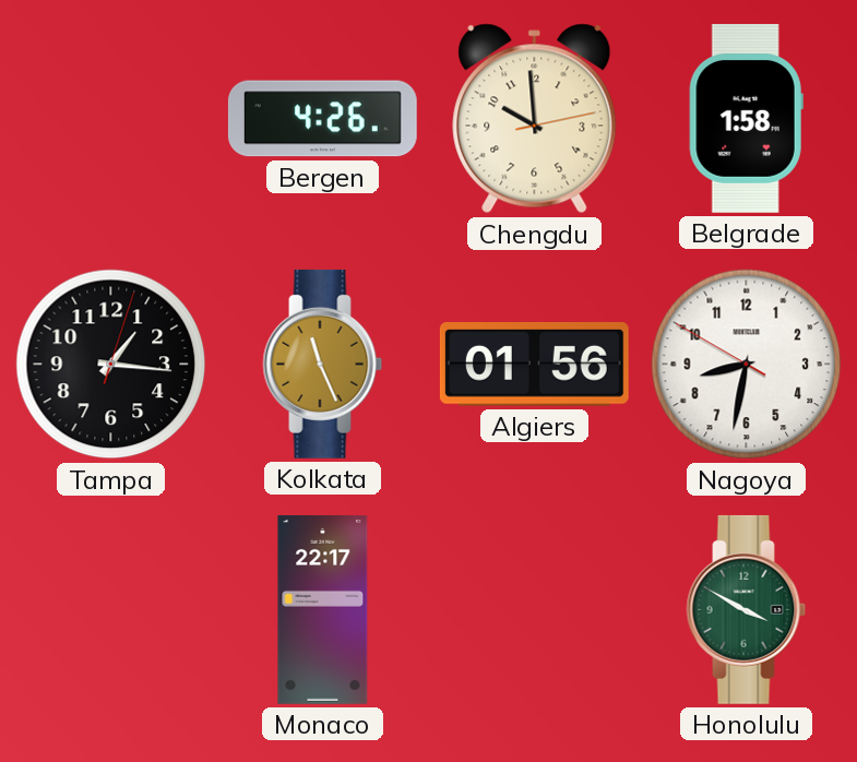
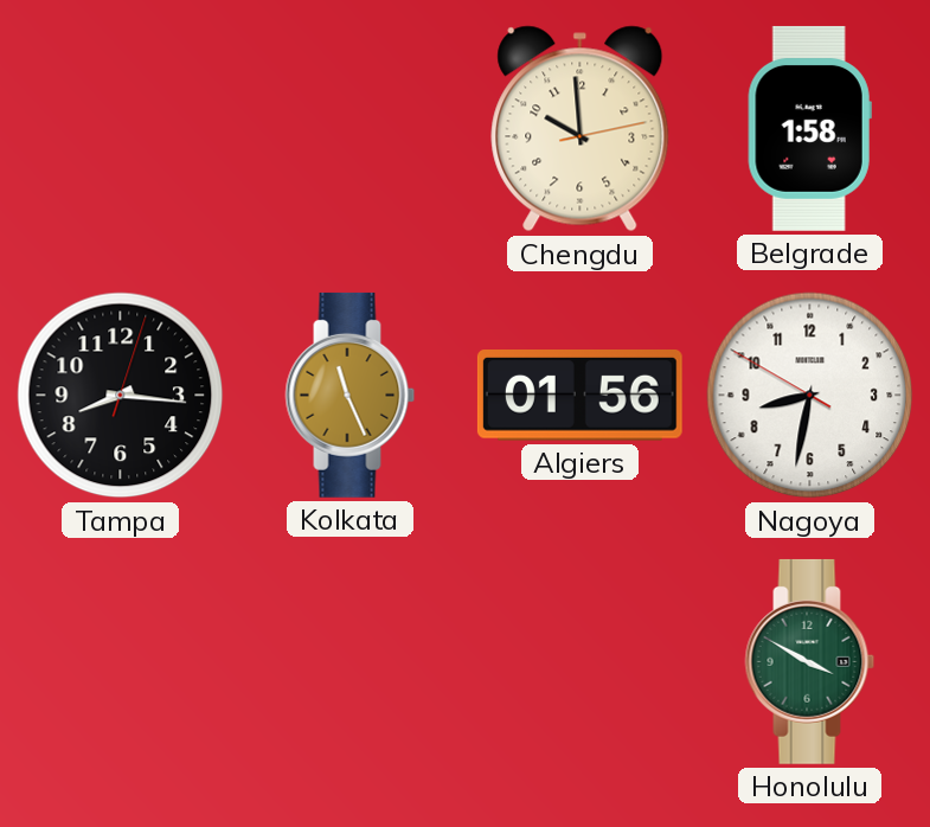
Bergen: 4:26 -> none (322, 119)
Tampa: 1:16 -> 8:16 (121, 396)
Monaco: 22:17 -> none (323, 609)
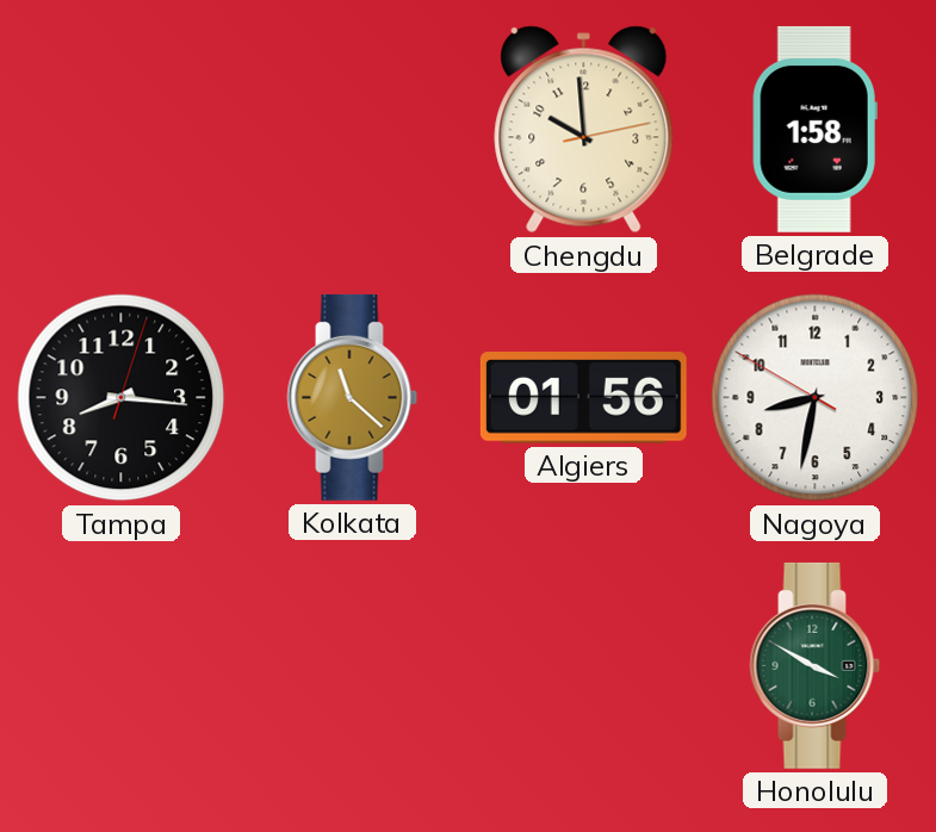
Kolkata: 11:26 -> 11:22 (353, 397)
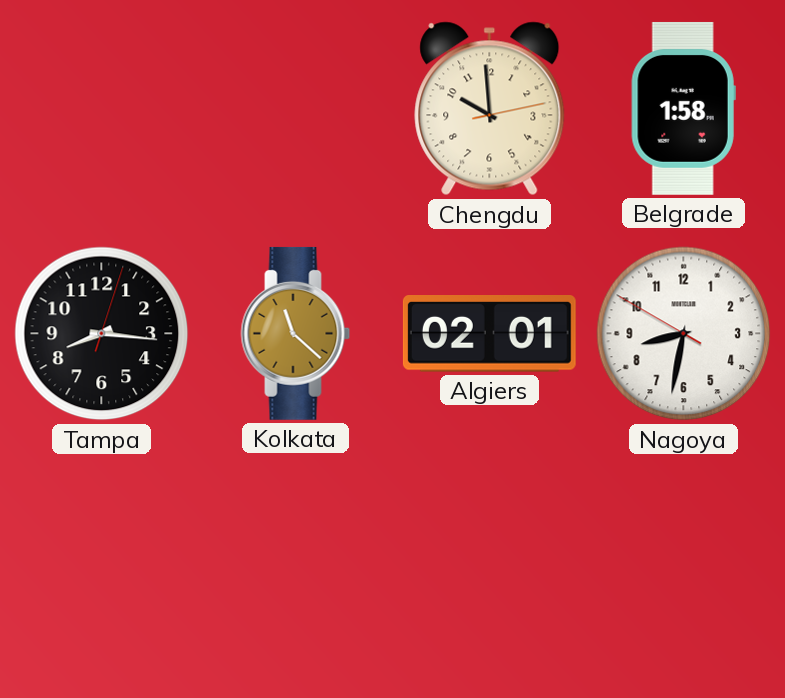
Algiers: 01:56 -> 02:01 (489, 334)
Honolulu: 3:50 -> none (816, 665)
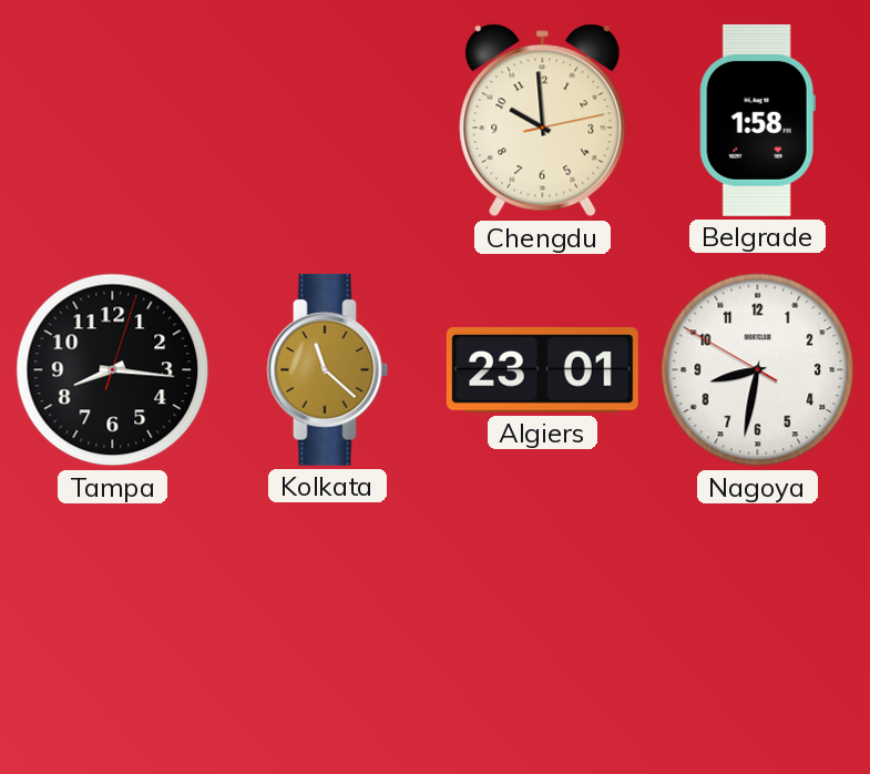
Algiers: 02:01 -> 23:01 (542, 370)
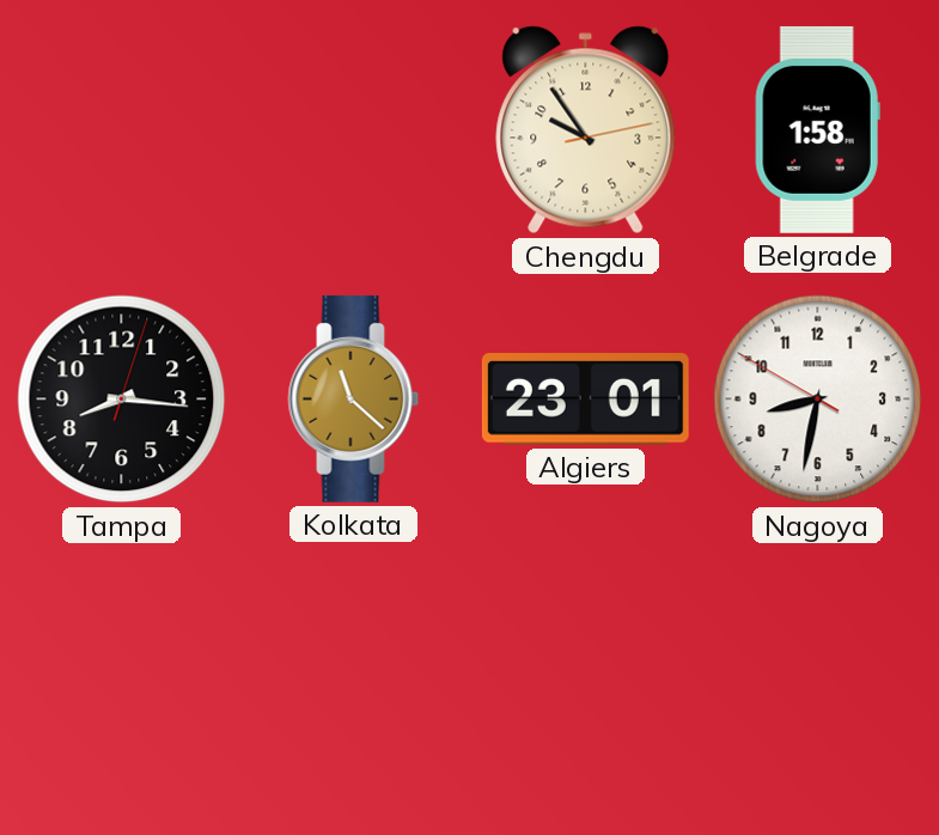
Chengdu: 9:59 -> 9:54 (586, 130)
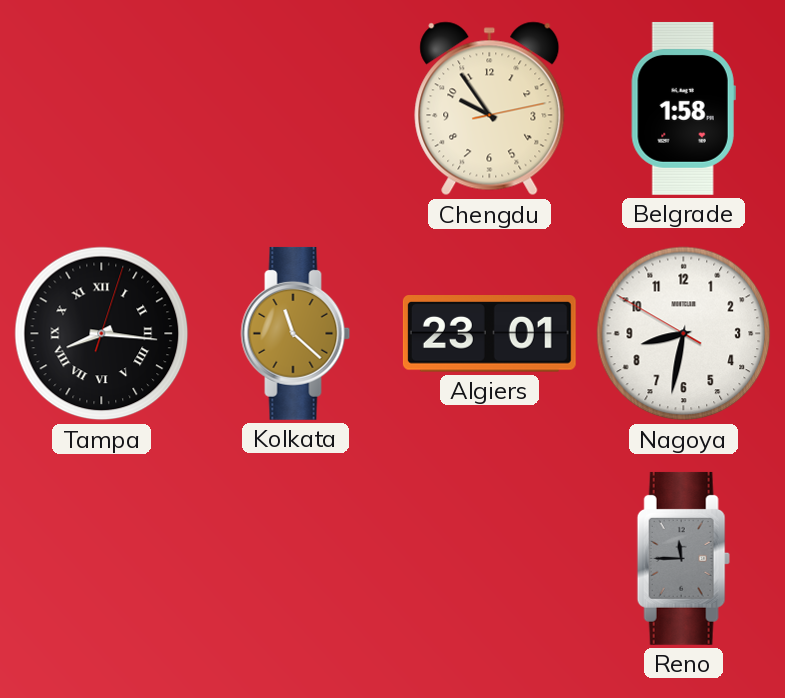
Tampa numerals: Arabic -> Roman (102, 334)
Reno: none -> 11:45 (683, 558)
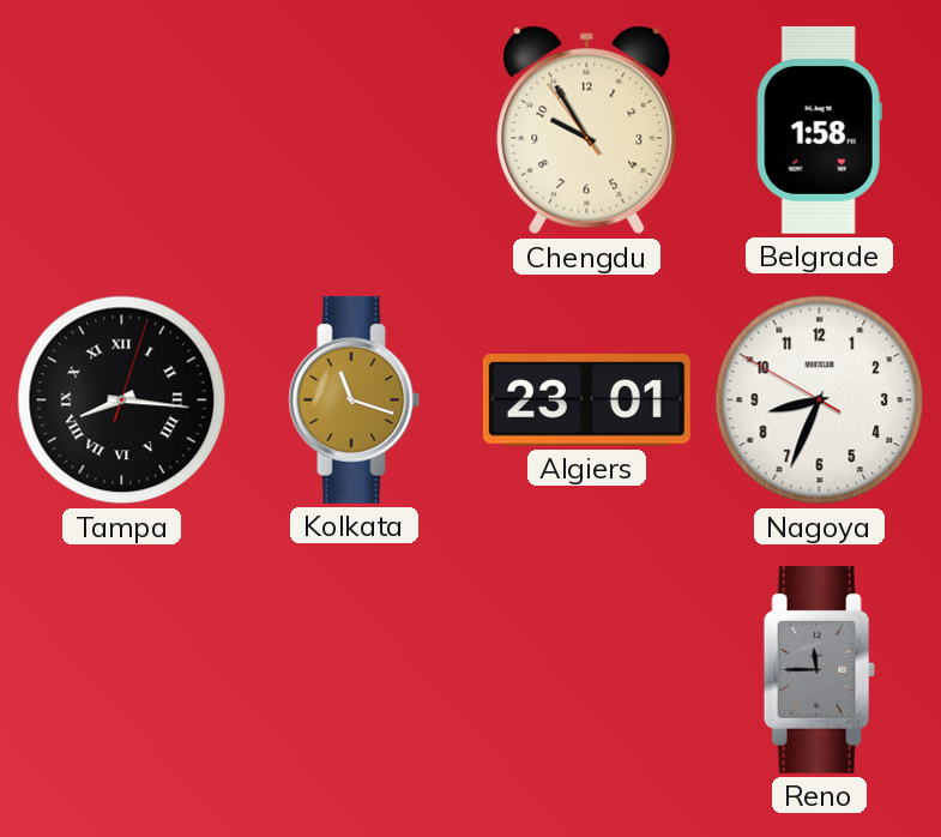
Chengdu: 9:54:13 -> 9:54:54 (587, 131)
Kolkata: 11:22 -> 11:18 (355, 399)
Nagoya: 8:31 -> 8:33 (820, 401)
